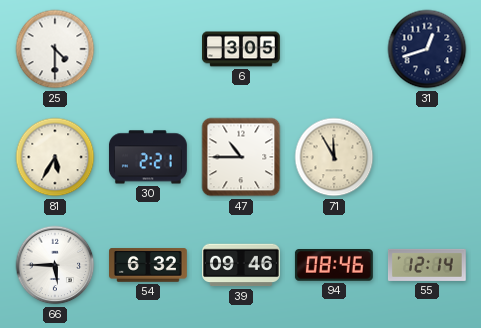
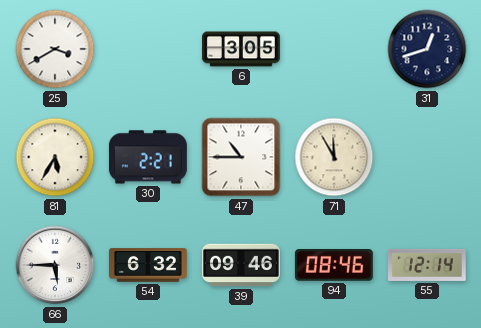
25: 4:30 -> 3:40 (55, 49)
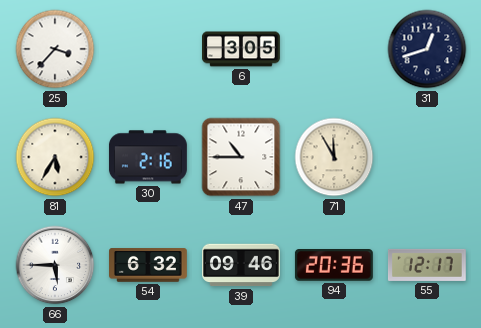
25: 3:40 -> 3:37 (55, 49)
30: 2:21 -> 2:16 (148, 157)
94: 08:46 -> 20:36 (334, 266)
55: 12:14 -> 12:17 (427, 265)
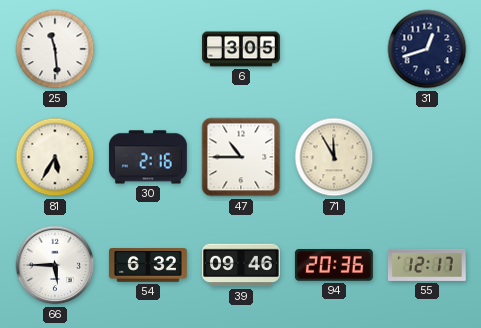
25: 3:37 -> 11:29 (55, 49)
